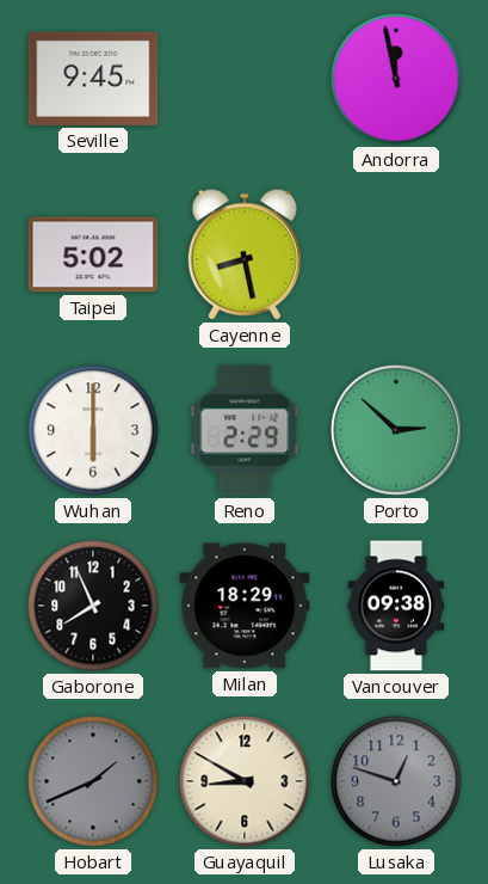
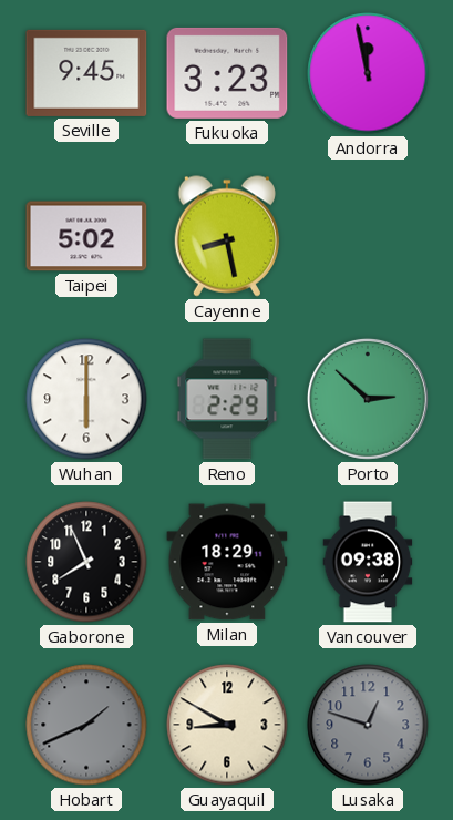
Fukuoka: none -> 3:23 (227, 73)
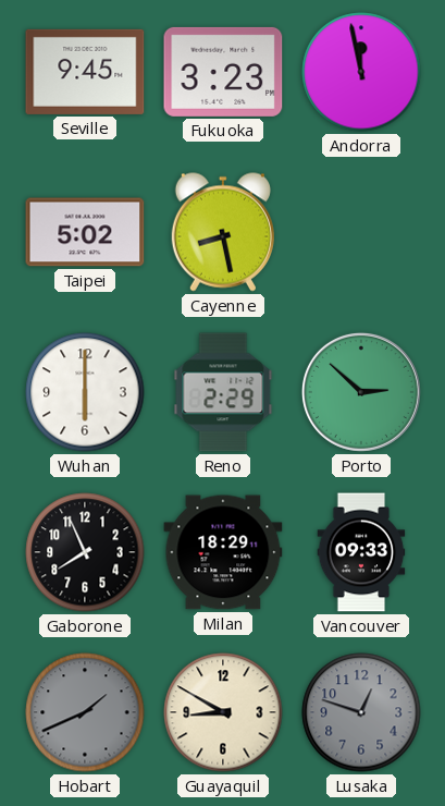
Vancouver: 09:38 -> 09:33 (361, 552)
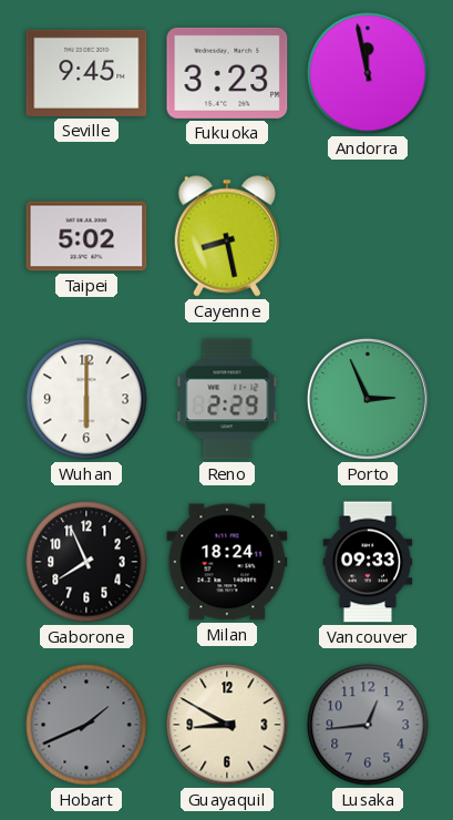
Porto: 2:52 -> 2:56 (368, 399)
Milan: 18:29 -> 18:24 (227, 562)
Lusaka: 12:48 -> 12:44 (368, 725)
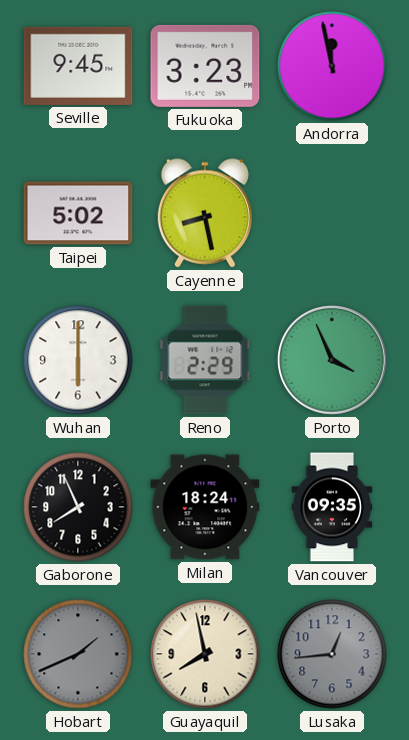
Porto: 2:56 -> 3:56 (332, 360)
Vancouver: 09:33 -> 09:35 (332, 507)
Guayaquil: 8:50 -> 7:58 (205, 654)
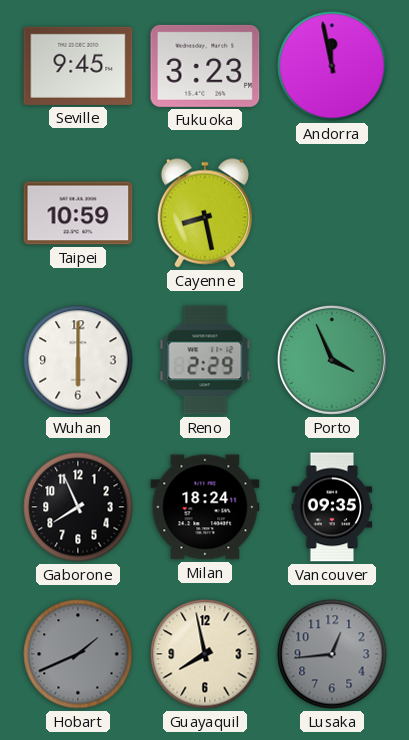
Taipei: 5:02 -> 10:59 (78, 213)
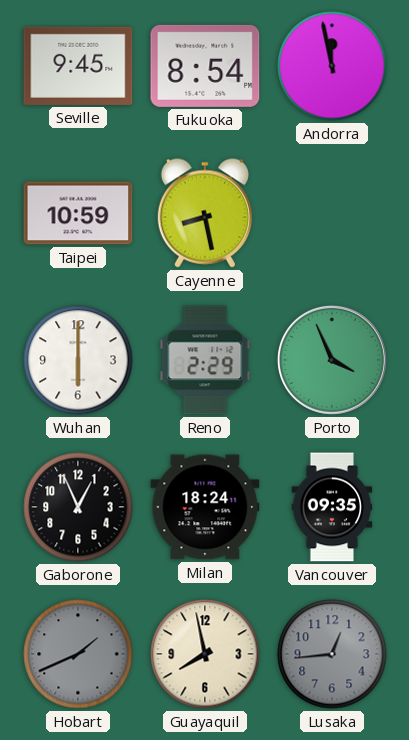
Fukuoka: 3:23 -> 8:54 (205, 66)
Gaborone: 7:56 -> 12:56 (78, 507)
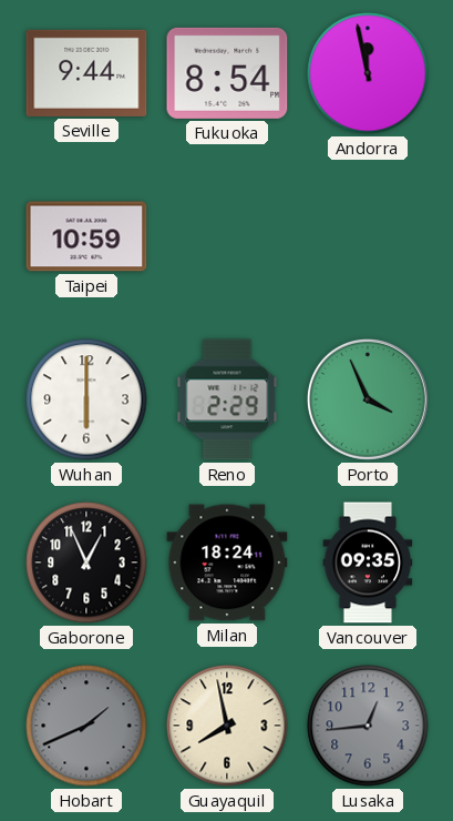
Seville: 9:45 -> 9:44 (86, 73)
Cayenne: 8:28 -> none (205, 213)
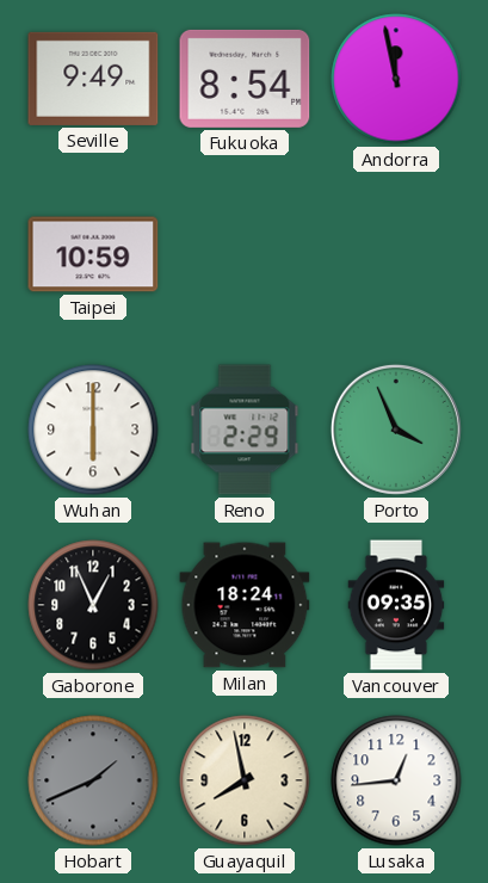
Seville: 9:44 -> 9:49 (93, 79)
Lusaka dial: grey -> white (396, 780)
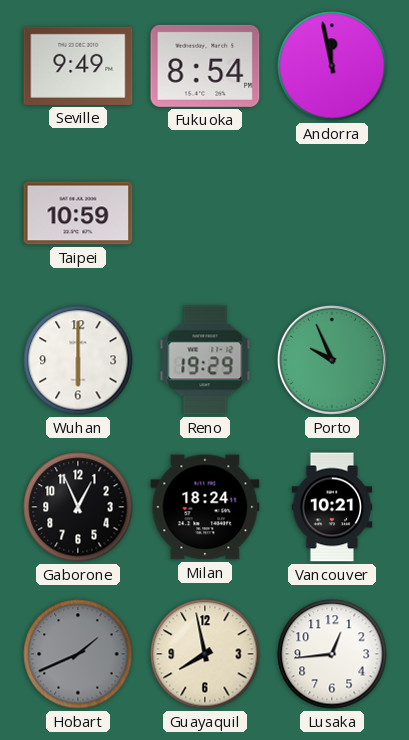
Reno: 2:29 -> 19:29 (205, 360)
Porto: 3:56 -> 9:56 (332, 360)
Vancouver: 09:35 -> 10:21 (332, 507)
